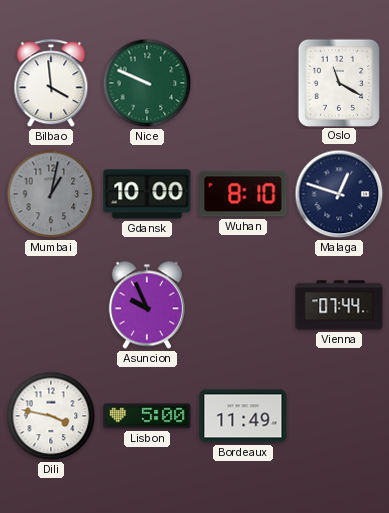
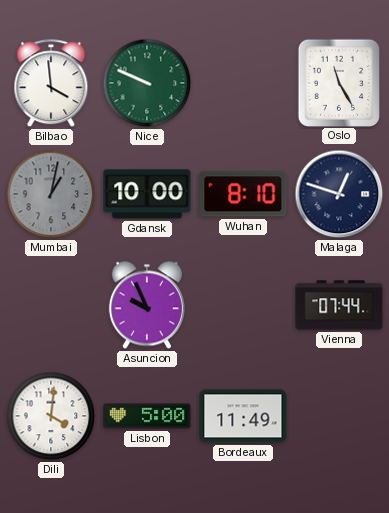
Oslo: 11:20 -> 11:25 (339, 82)
Dili: 3:47 -> 4:01 (51, 416)
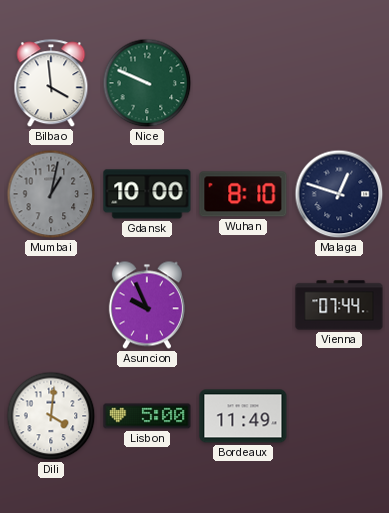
Oslo: 11:25 -> none (339, 82)
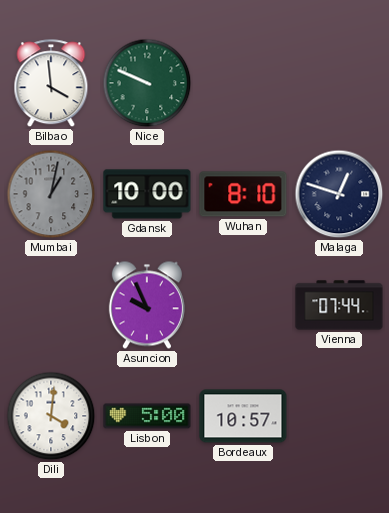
Bordeaux: 11:49 -> 10:57 (243, 416)
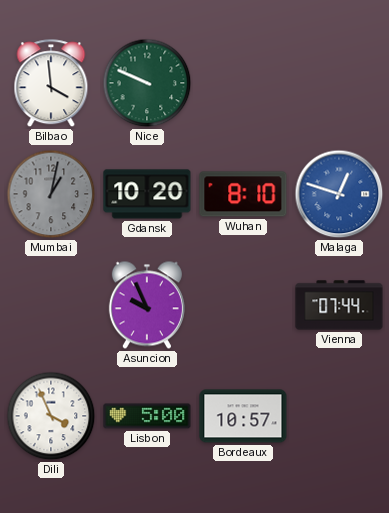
Gdansk: 10:00 -> 10:20 (147, 194)
Malaga dial: navy -> blue (339, 194)
Dili: 4:01 -> 3:56 (51, 416)
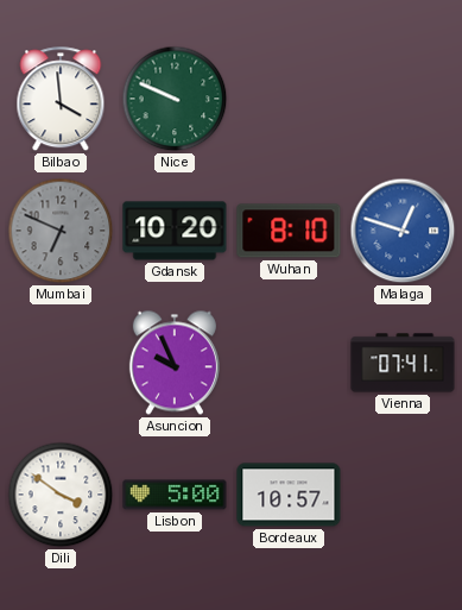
Mumbai: 1:02 -> 6:49 (61, 231)
Vienna: 07:44 -> 07:41 (403, 363)
Dili: 3:56 -> 3:51 (61, 495)
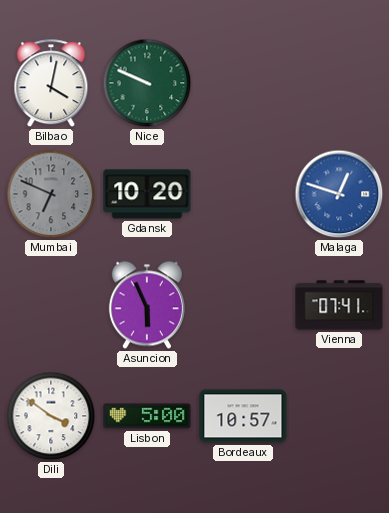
Bilbao: 3:59 -> 4:02 (51, 84)
Wuhan: 8:10 -> none (289, 231)
Asuncion: 9:56 -> 5:56 (147, 305)
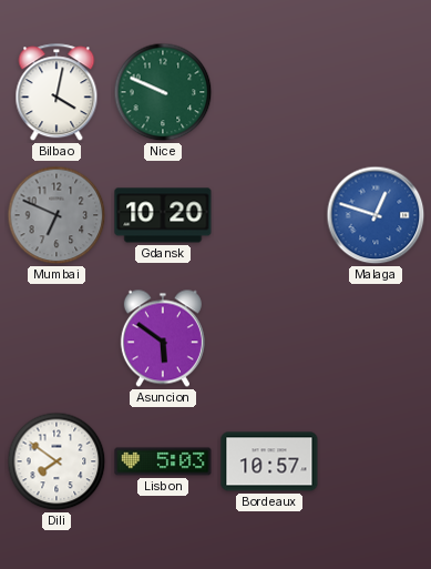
Asuncion: 5:56 -> 5:51 (163, 338)
Vienna: 07:41 -> none (339, 305)
Dili: 3:51 -> 7:51 (57, 461)
Lisbon: 5:00 -> 5:03 (163, 461)
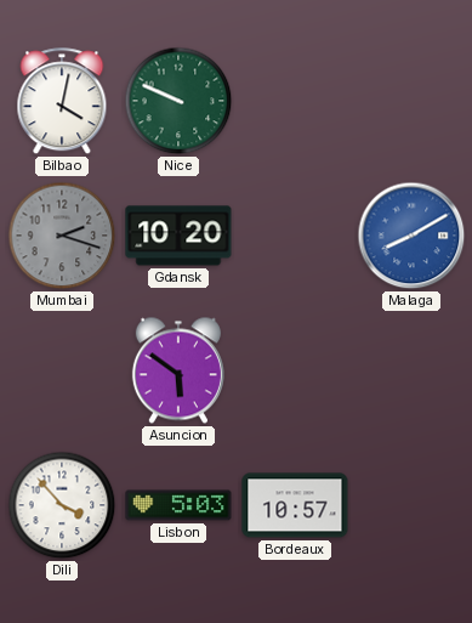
Mumbai: 6:49 -> 2:18 (62, 236)
Malaga: 12:48 -> 8:10 (411, 236)
Dili: 7:51 -> 3:53 (62, 505)
